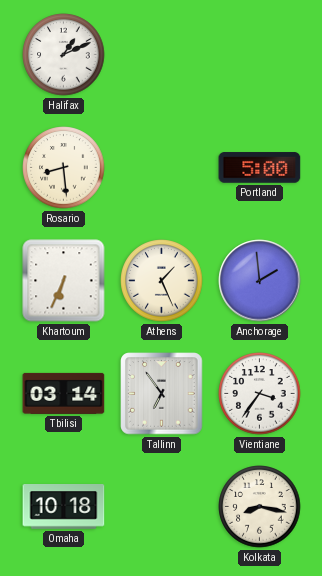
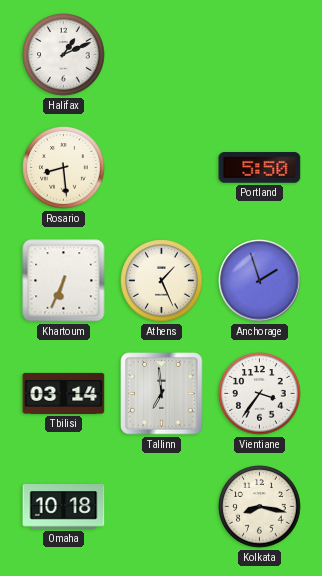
Portland: 5:00 -> 5:50 (260, 168)
Anchorage: 1:59 -> 1:57 (260, 281)
Tallinn: 6:54 -> 6:59 (162, 394)
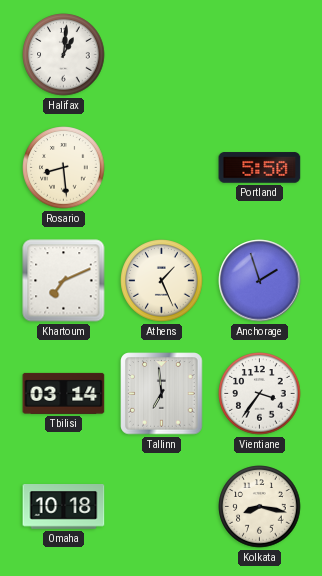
Halifax: 1:11 -> 1:01 (64, 55)
Khartoum: 6:34 -> 7:11 (64, 281)
